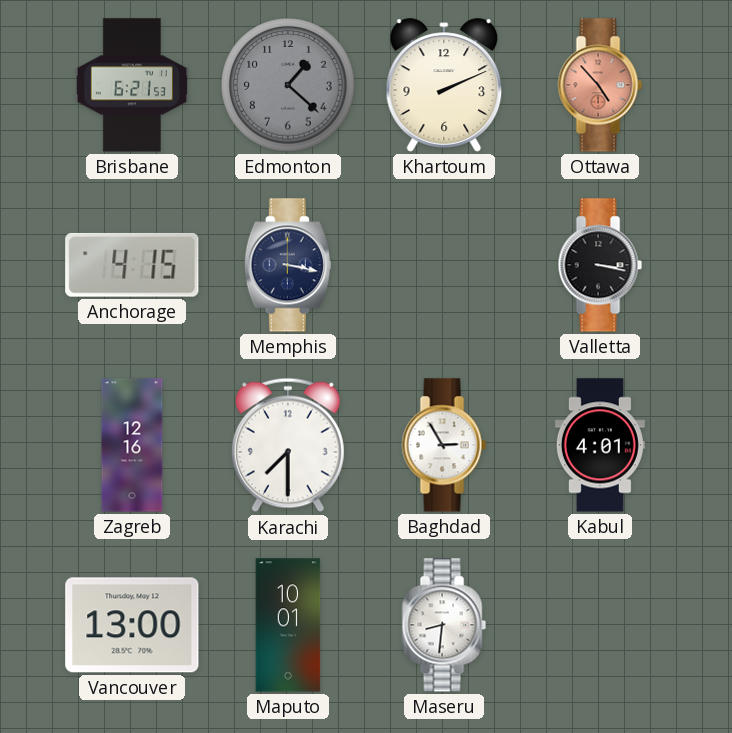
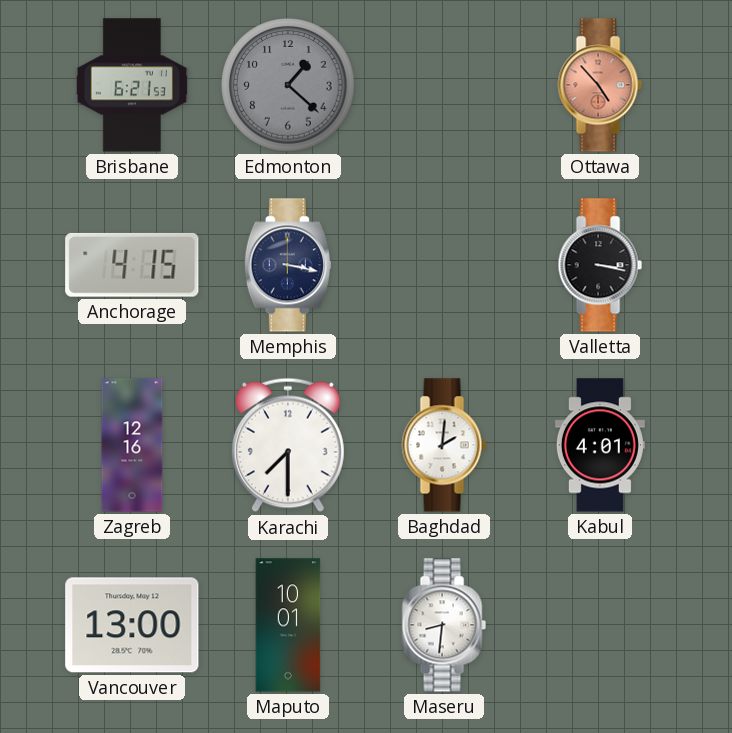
Khartoum: 2:11 -> none (444, 85)
Baghdad: 2:55 -> 2:01 (444, 445)
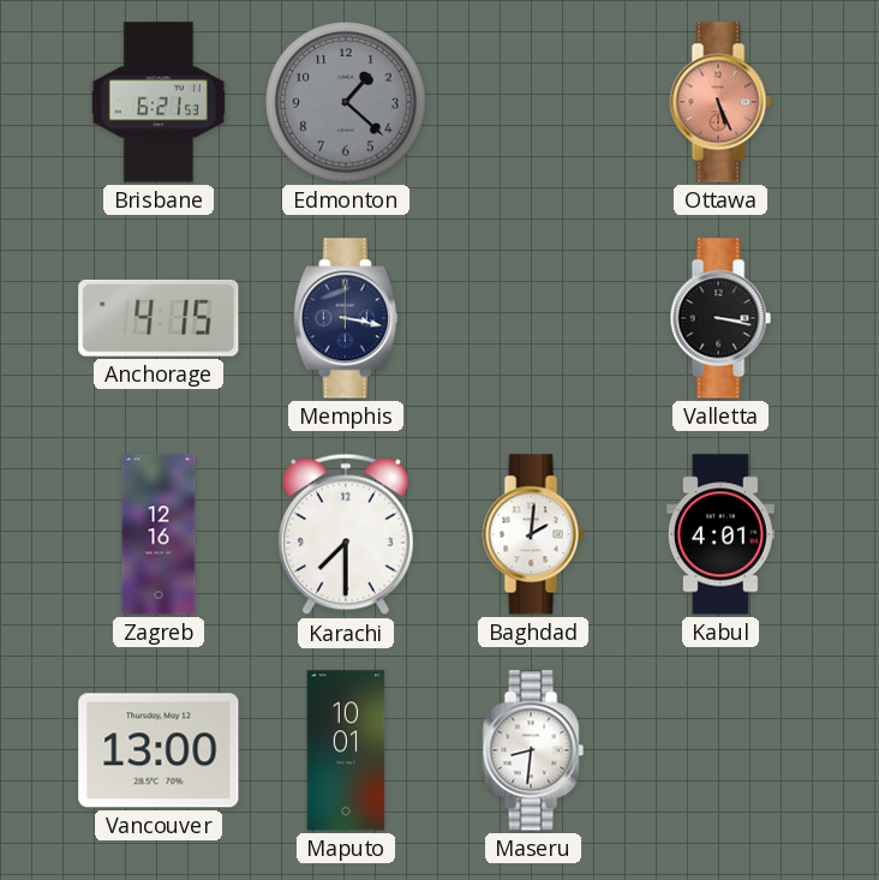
Ottawa: 4:53 -> 5:26 (720, 102)
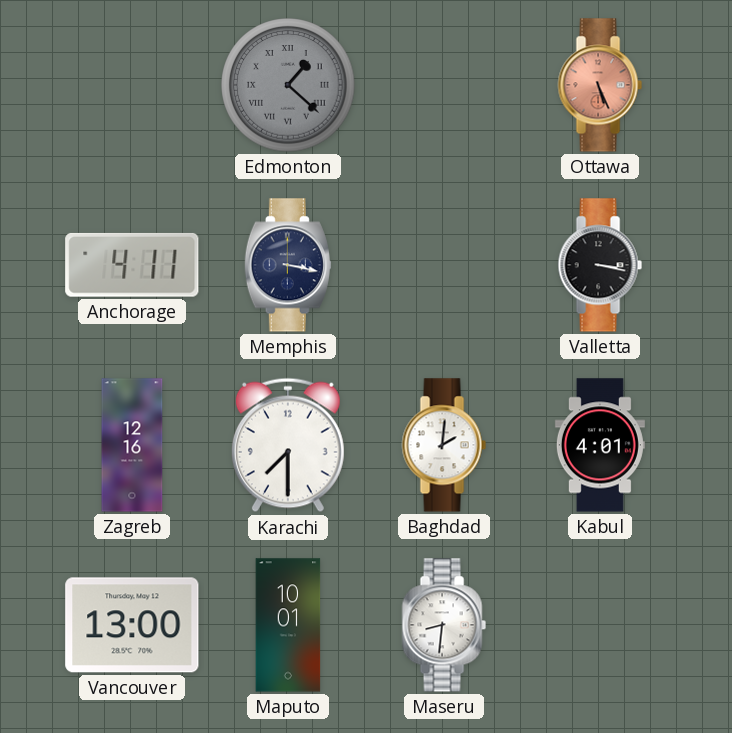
Brisbane: 6:21 -> none (159, 102)
Edmonton numerals: Arabic -> Roman (288, 85)
Anchorage: 4:15 -> 4:11 (132, 265)
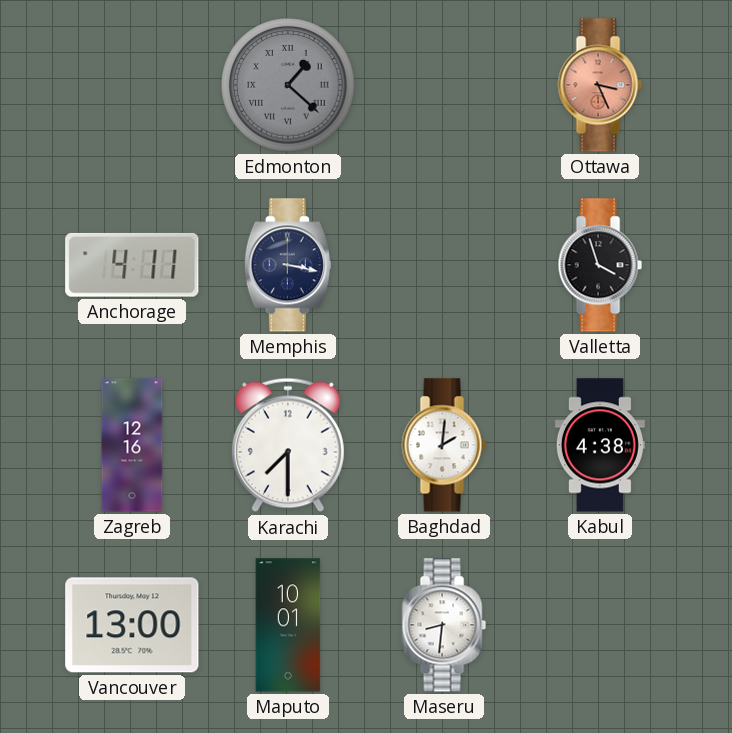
Ottawa: 5:26 -> 3:26 (600, 85)
Valletta: 3:17 -> 3:57 (600, 265)
Kabul: 4:01 -> 4:38 (600, 445)
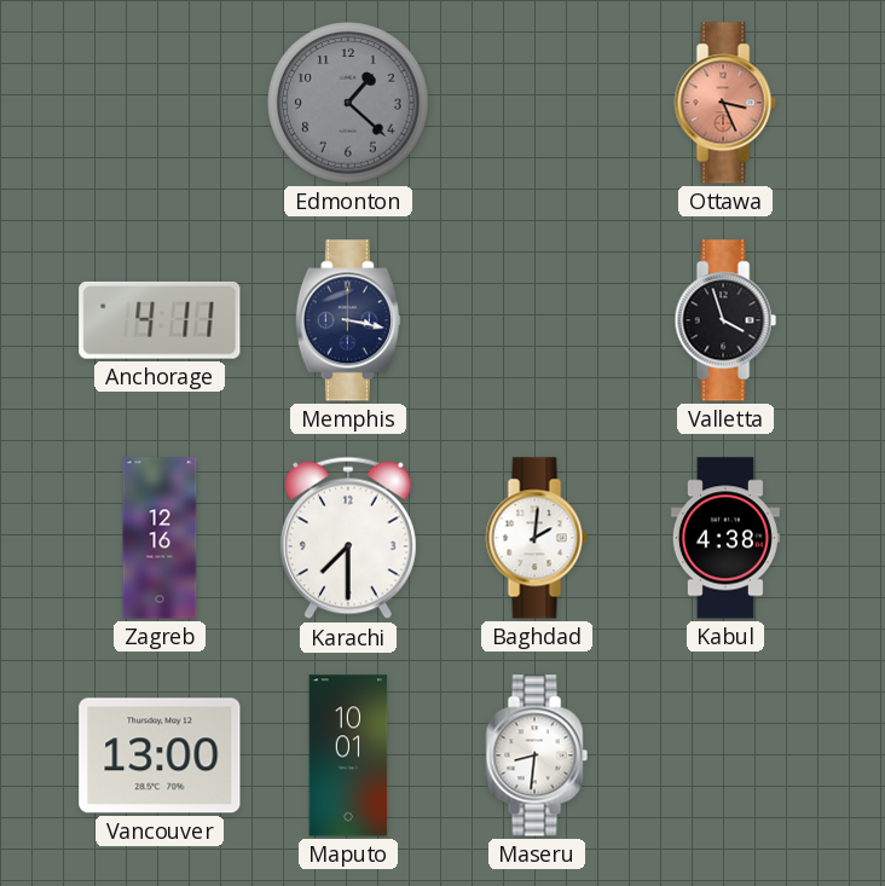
Edmonton numerals: Roman -> Arabic (348, 103)
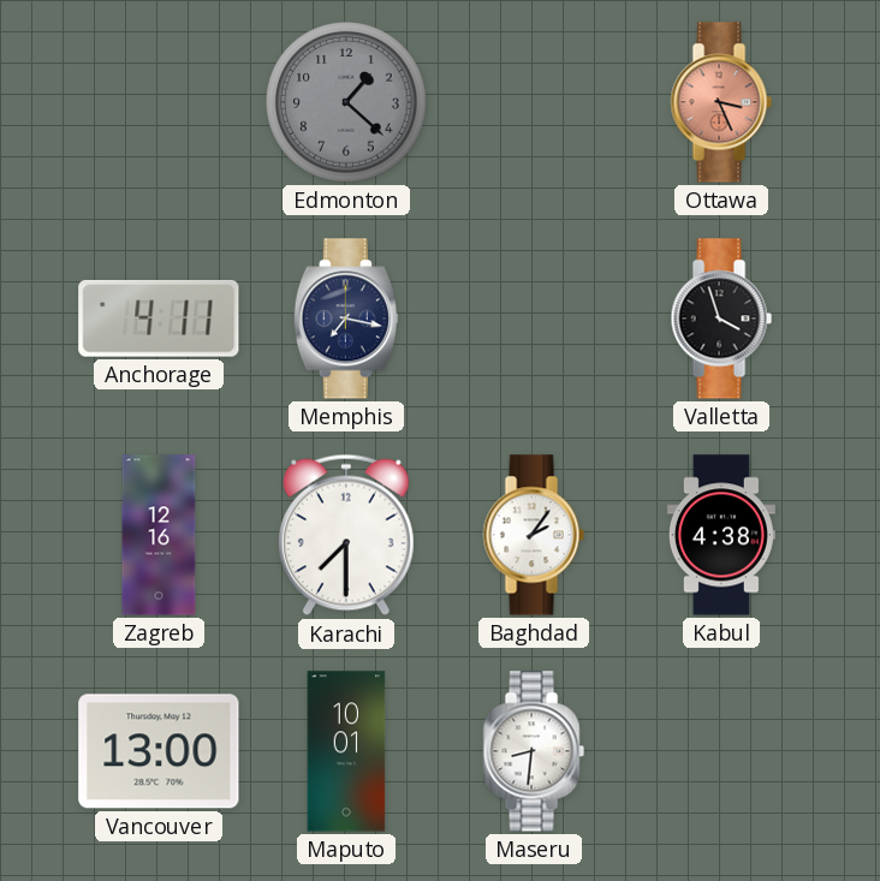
Memphis: 3:17 -> 7:17 (346, 319)
Baghdad: 2:01 -> 2:06 (534, 535)
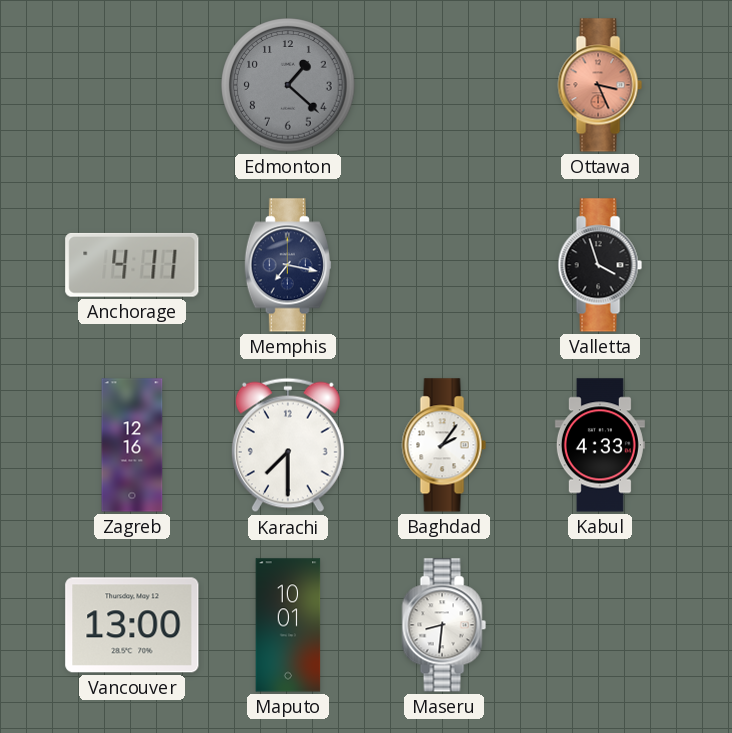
Kabul: 4:38 -> 4:33 (600, 445)
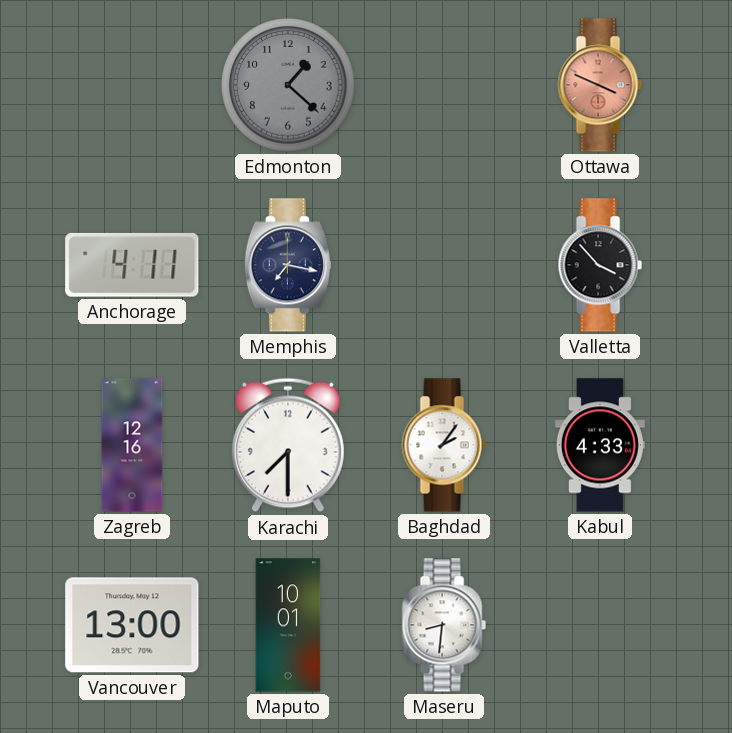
Ottawa: 3:26 -> 3:49 (600, 85)
Valletta: 3:57 -> 3:53 (600, 265)
